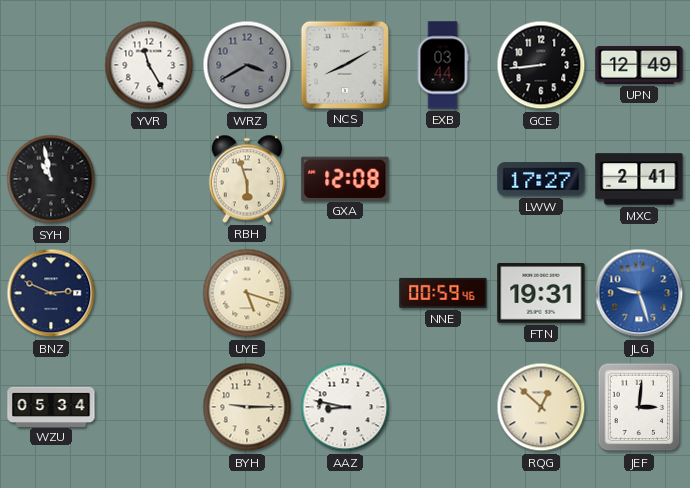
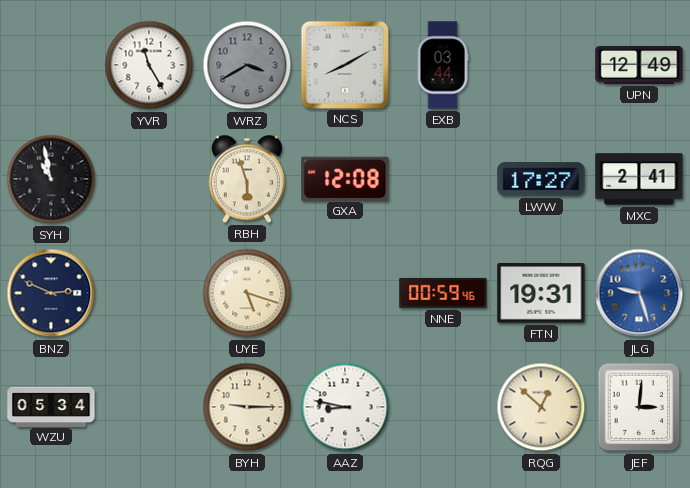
GCE: 8:44 -> none (541, 65)
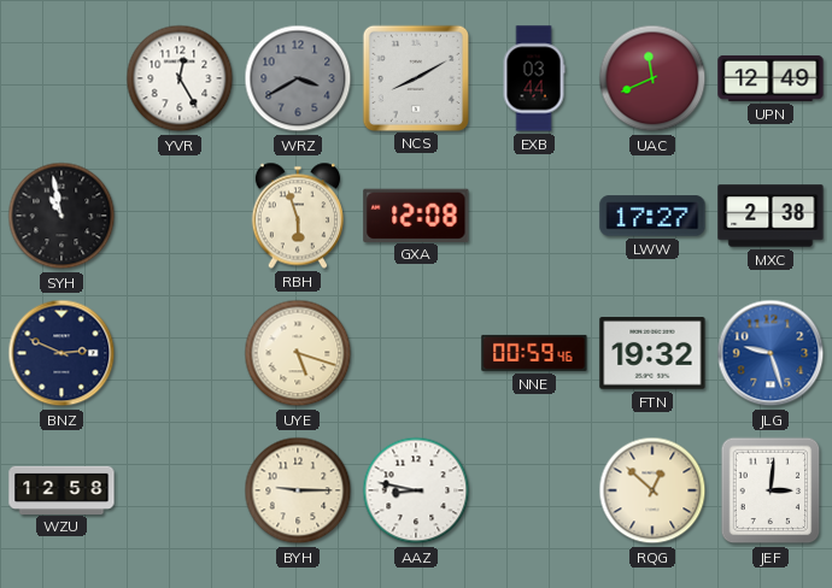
YVR: 11:25 -> 12:25 (180, 78)
UAC: none -> 11:41 (652, 78)
MXC: 2:41 -> 2:38 (771, 216)
FTN: 19:31 -> 19:32 (652, 354)
WZU: 05:34 -> 12:58 (61, 489)
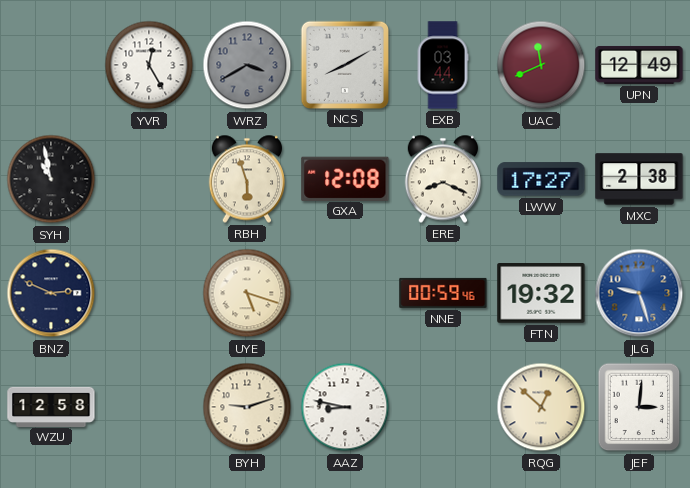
ERE: none -> 8:19 (442, 179)
BYH: 9:15 -> 9:12 (247, 407)
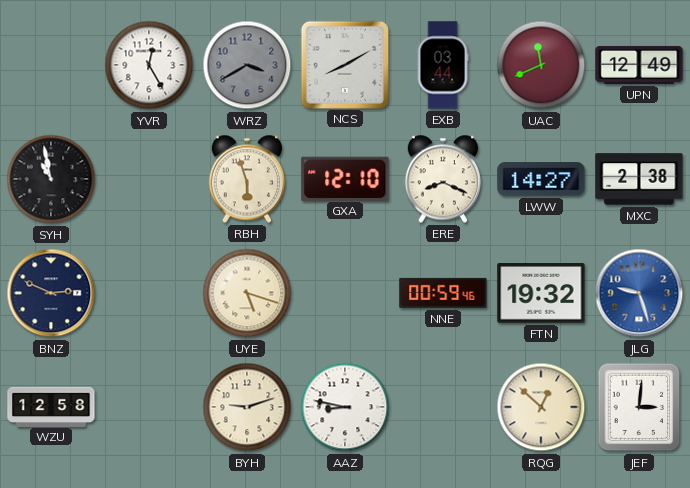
GXA: 12:08 -> 12:10 (345, 178)
LWW: 17:27 -> 14:27 (541, 179)
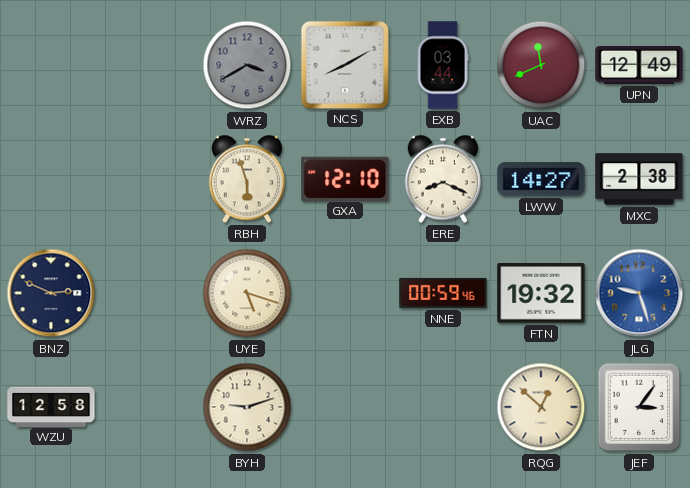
YVR: 12:25 -> none (149, 65)
SYH: 10:58 -> none (51, 179)
AAZ: 8:47 -> none (345, 407)
JEF: 3:01 -> 3:06 (639, 407)
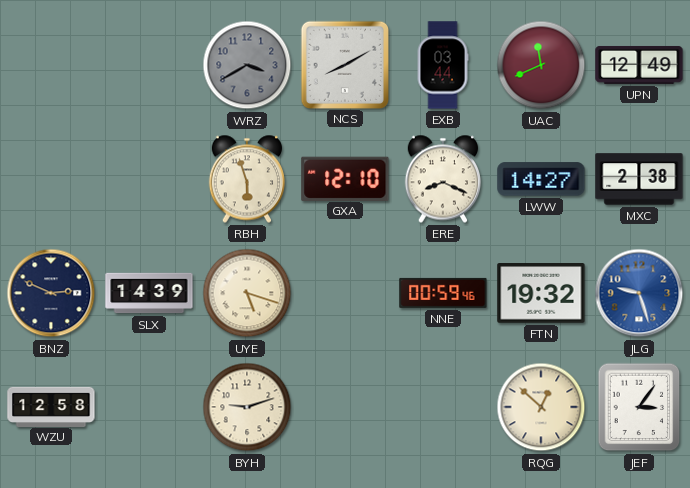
SLX: none -> 14:39 (149, 293)
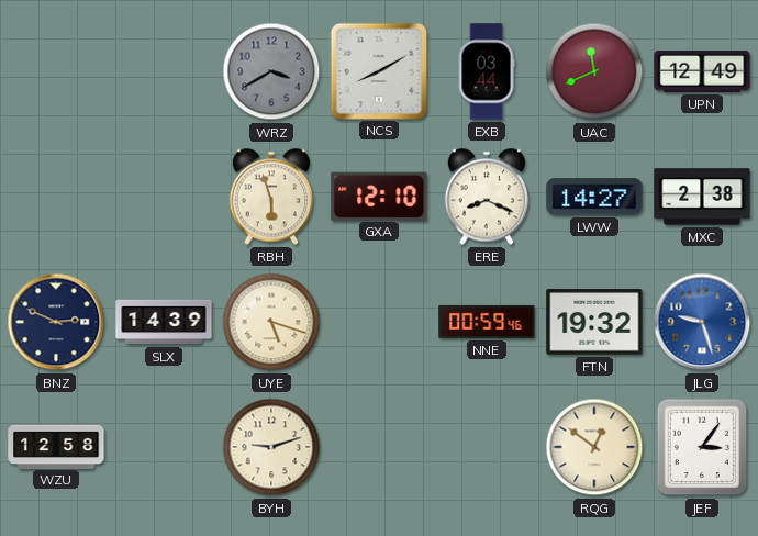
RQG: 12:52 -> 12:51 (594, 447)
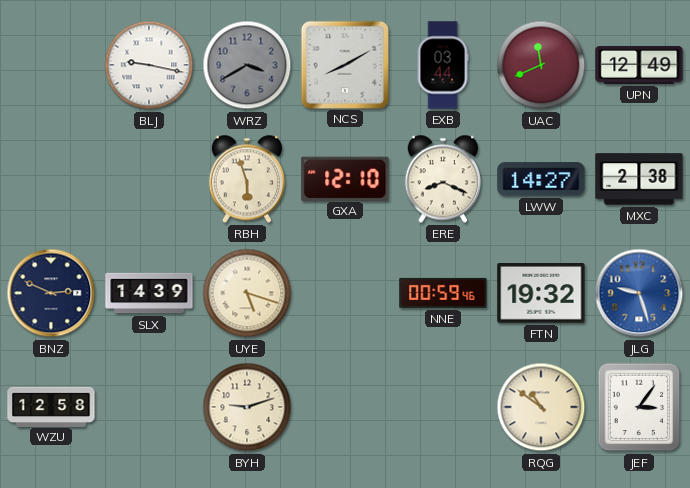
BLJ: none -> 9:17 (149, 65)
RQG: 12:51 -> 10:51 (541, 407)
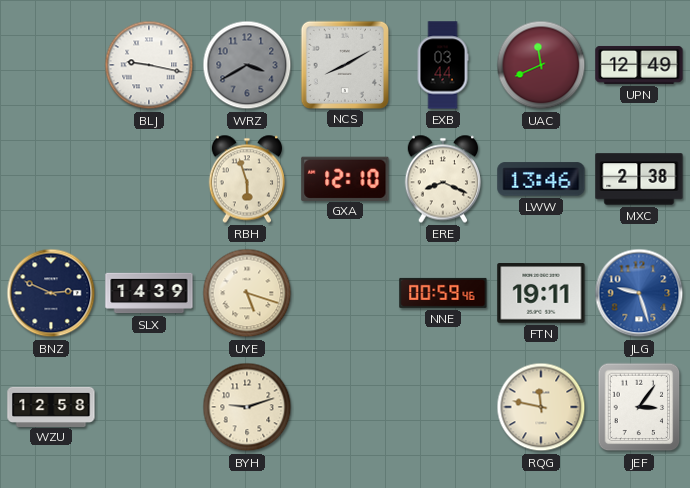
LWW: 14:27 -> 13:46 (541, 179)
FTN: 19:32 -> 19:11 (541, 294)
RQG: 10:51 -> 11:47 (541, 407)
